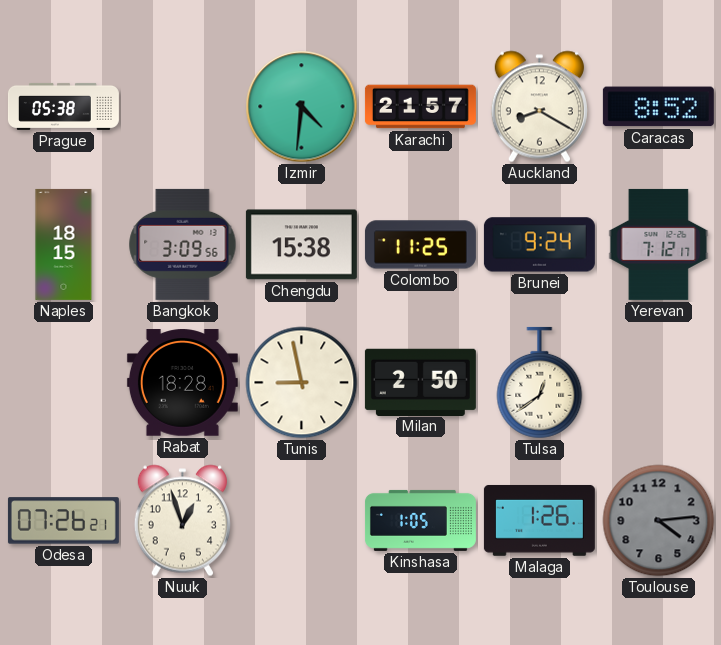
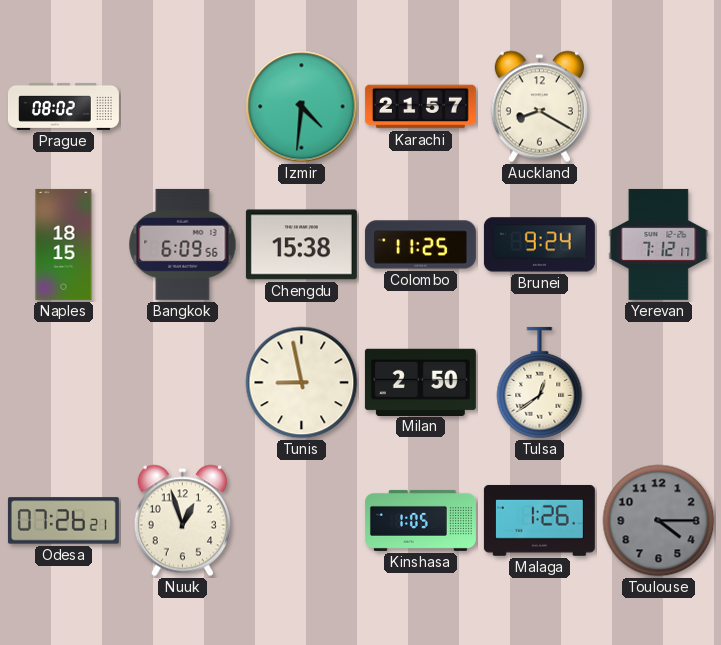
Prague: 05:38 -> 08:02 (63, 106)
Caracas: 8:52 -> none (658, 107)
Bangkok: 3:09 -> 6:09 (183, 244)
Rabat: 18:28 -> none (182, 383)
Toulouse: 4:14 -> 4:15 (659, 521)
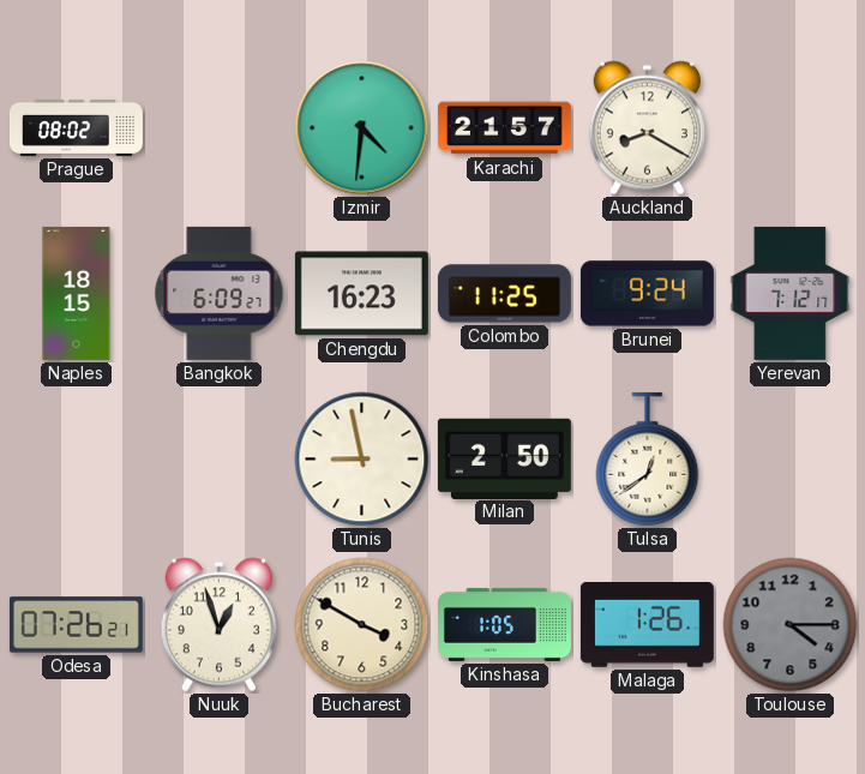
Bangkok: 6:09:56 -> 6:09:27 (220, 293)
Chengdu: 15:38 -> 16:23 (361, 294)
Bucharest: none -> 3:50 (362, 625)
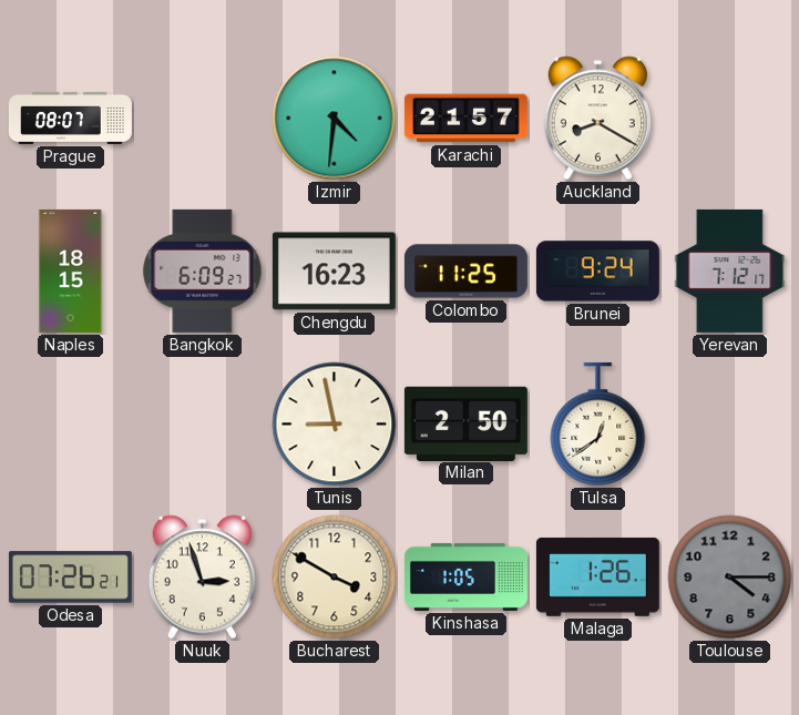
Prague: 08:02 -> 08:07 (70, 118)
Nuuk: 12:57 -> 2:57 (202, 578)
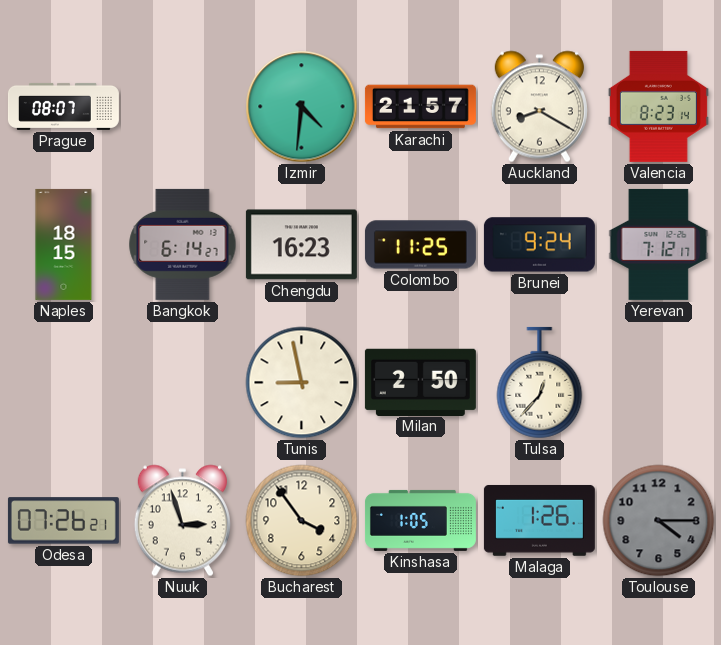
Valencia: none -> 8:23 (658, 106)
Bangkok: 6:09 -> 6:14 (183, 244)
Tulsa: 12:39 -> 12:37 (540, 383)
Bucharest: 3:50 -> 3:54 (302, 521)
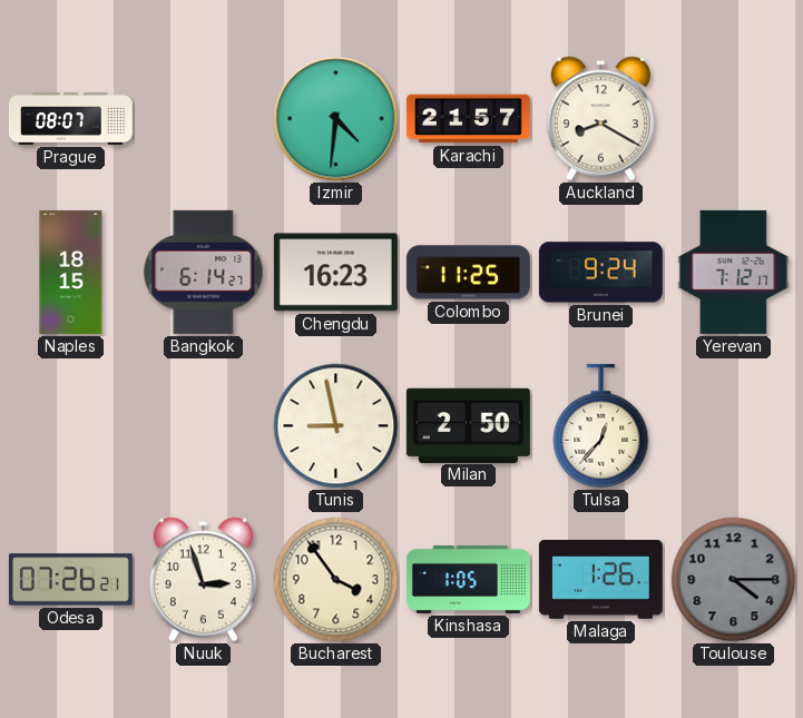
Valencia: 8:23 -> none (658, 106)
